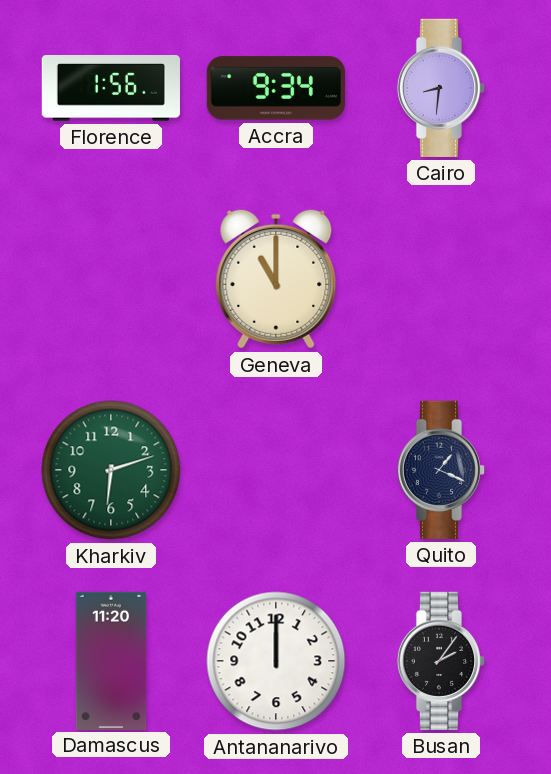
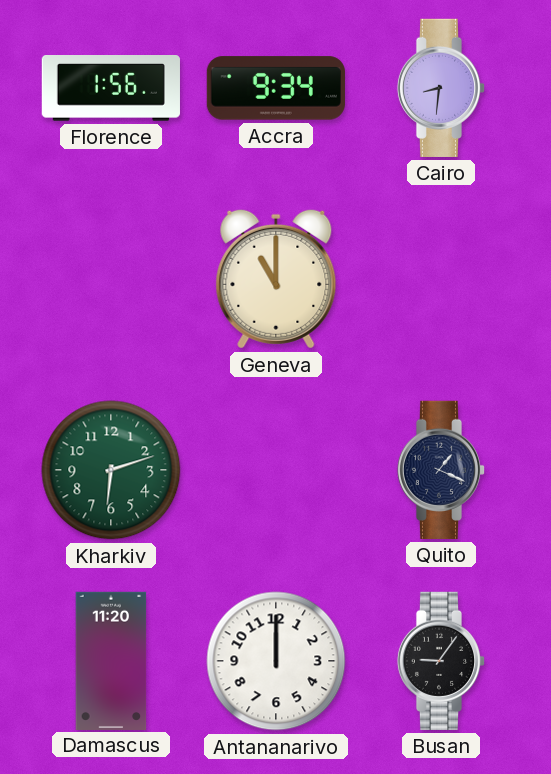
Busan: 2:06 -> 9:06 (441, 661)
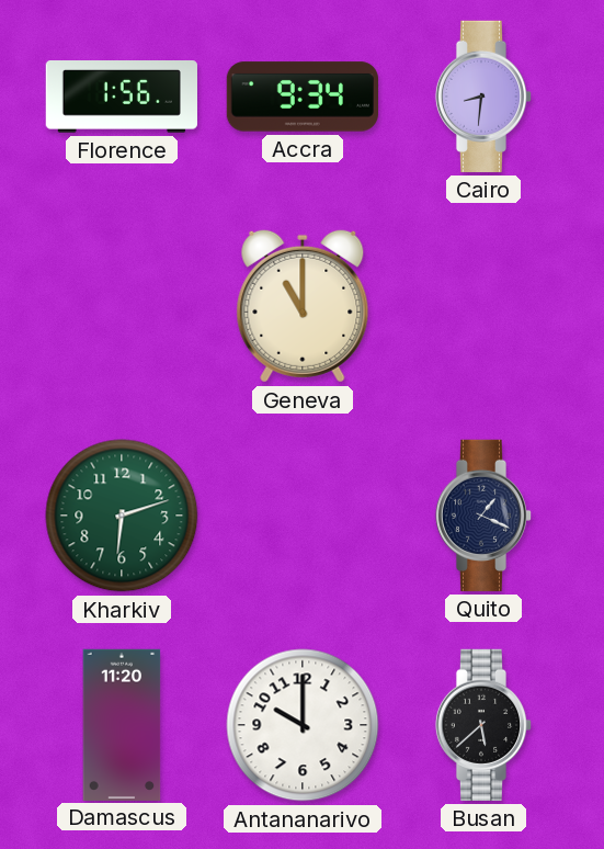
Antananarivo: 12:00 -> 10:00 (303, 725)
Busan: 9:06 -> 5:38 (483, 725)
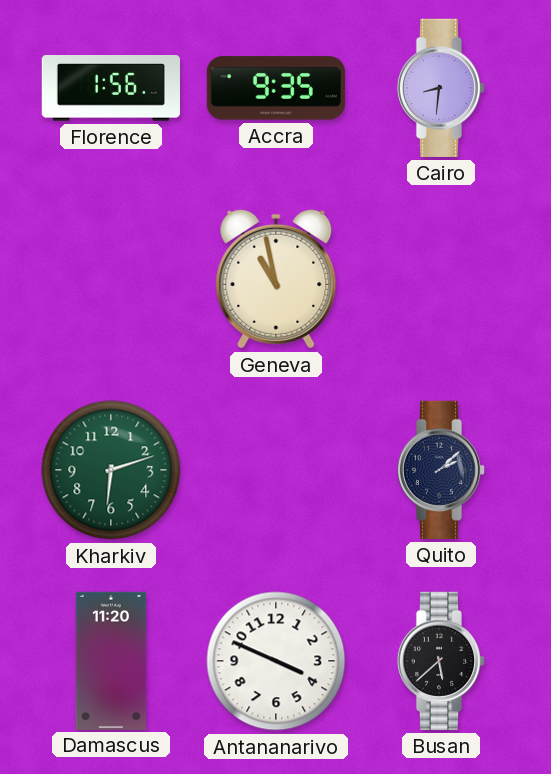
Accra: 9:34 -> 9:35 (276, 88)
Geneva: 11:00 -> 10:58 (276, 279)
Quito: 1:19 -> 2:08 (441, 470)
Antananarivo: 10:00 -> 3:49 (276, 661)
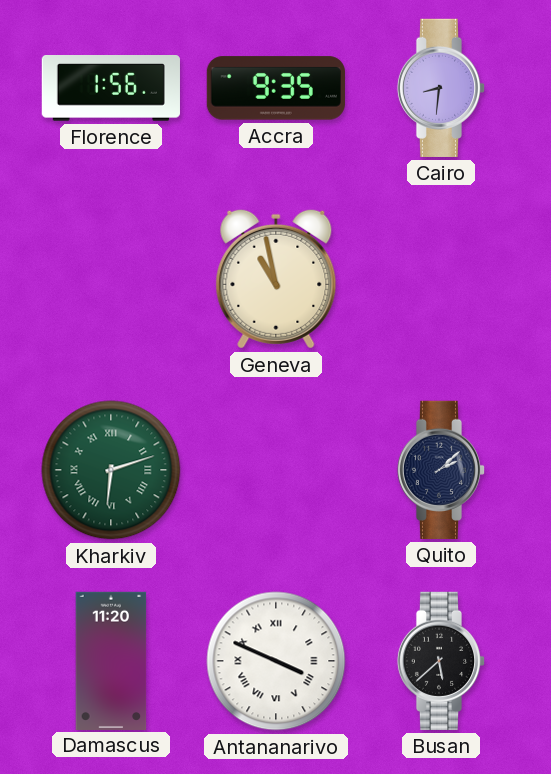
Kharkiv numerals: Arabic -> Roman (111, 470)
Antananarivo numerals: Arabic -> Roman (276, 661)
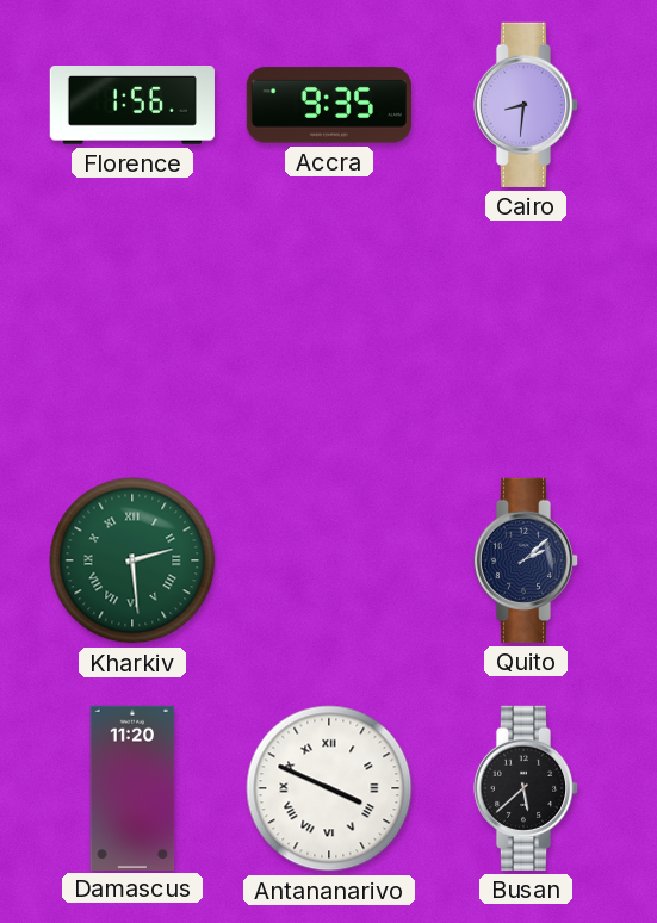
Geneva: 10:58 -> none (276, 279)
Kharkiv: 6:12 -> 2:29 (132, 560)
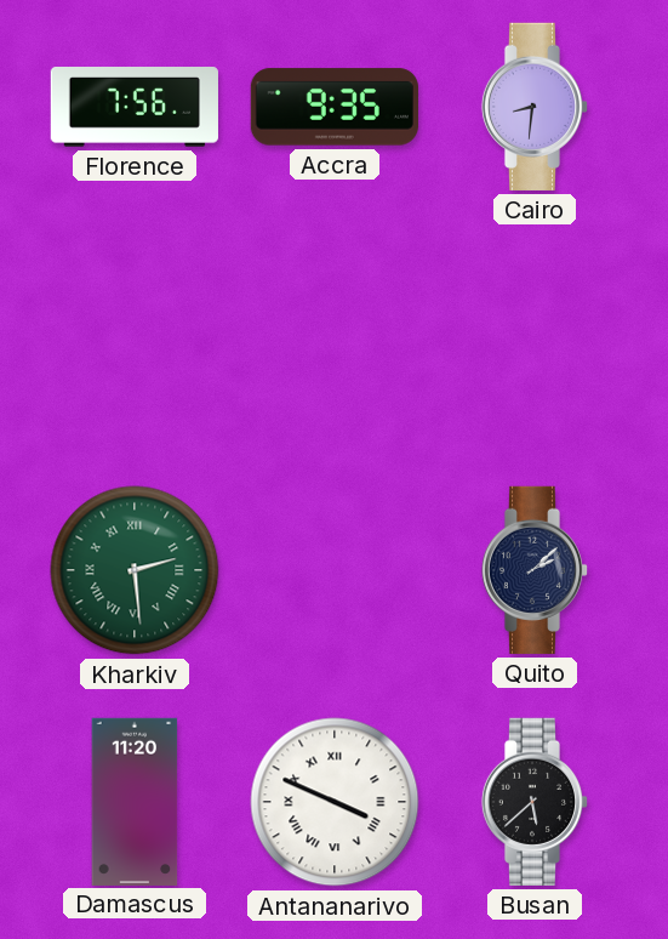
Florence: 1:56 -> 7:56 (135, 108)
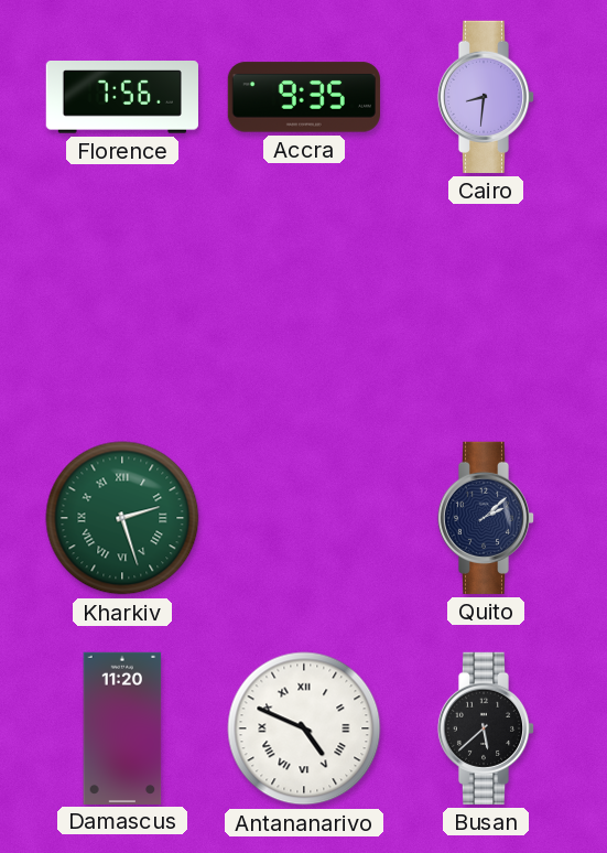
Kharkiv: 2:29 -> 2:27 (122, 518)
Antananarivo: 3:49 -> 4:49 (304, 728)
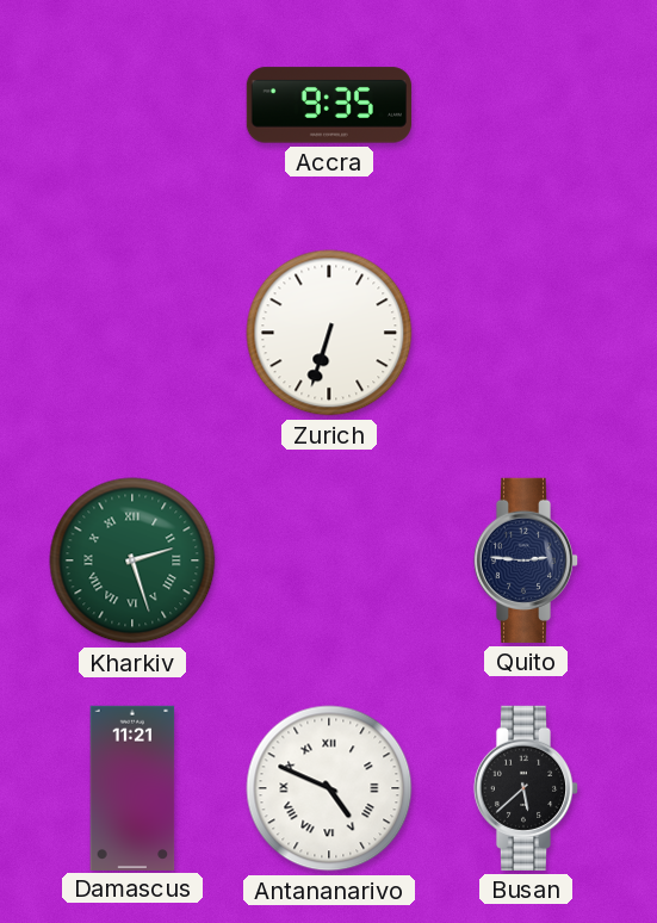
Florence: 7:56 -> none (122, 98)
Cairo: 8:31 -> none (486, 97)
Zurich: none -> 6:33 (329, 333)
Quito: 2:08 -> 2:46 (526, 560)
Damascus: 11:20 -> 11:21 (132, 787)
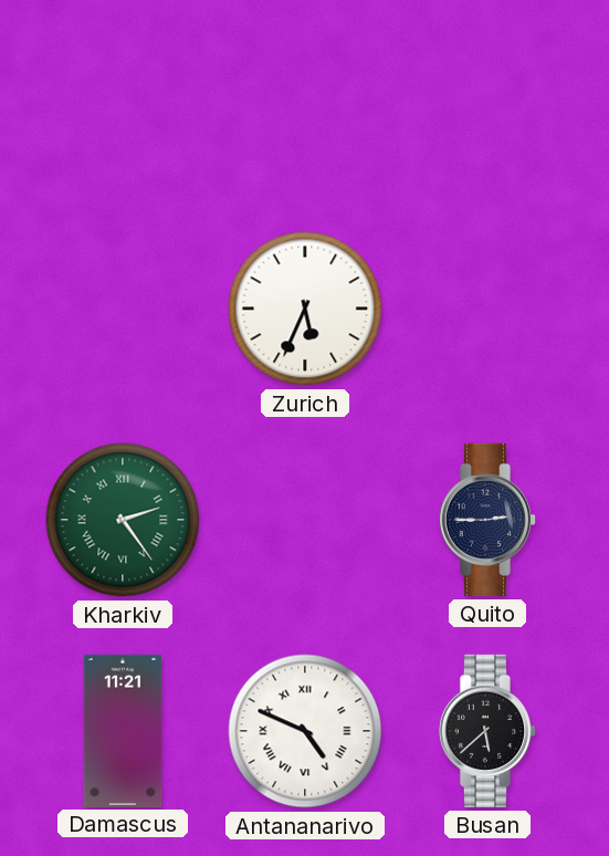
Accra: 9:35 -> none (329, 105)
Zurich: 6:33 -> 5:34 (305, 309)
Kharkiv: 2:27 -> 2:24 (123, 520)
Quito: 2:46 -> 2:45 (487, 520)
